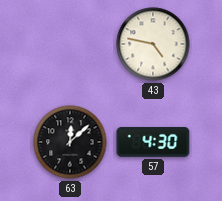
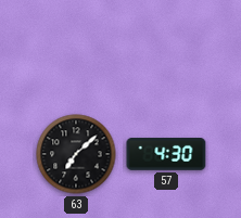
43: 4:47 -> none (153, 44)
63: 12:08 -> 7:08 (76, 154)
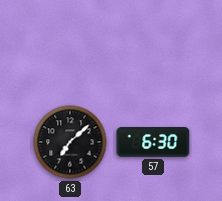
57: 4:30 -> 6:30 (153, 142)
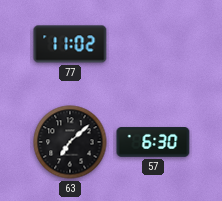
77: none -> 11:02 (70, 44)
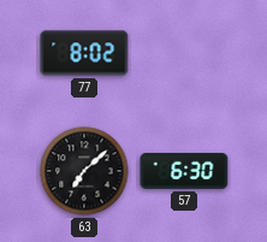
77: 11:02 -> 8:02 (84, 53)
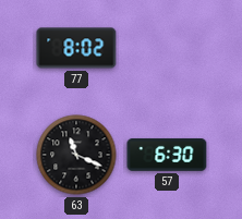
63: 7:08 -> 11:19 (76, 155)
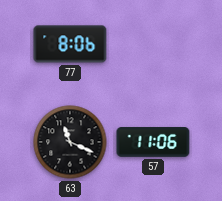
77: 8:02 -> 8:06 (70, 44)
57: 6:30 -> 11:06 (153, 142)
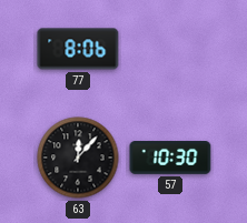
63: 11:19 -> 12:07 (78, 158)
57: 11:06 -> 10:30 (170, 158)
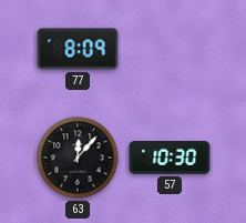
77: 8:06 -> 8:09 (78, 49)
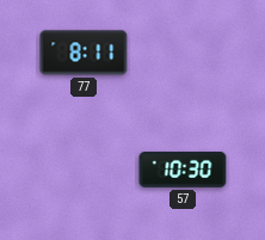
77: 8:09 -> 8:11 (84, 53)
63: 12:07 -> none (78, 158)
